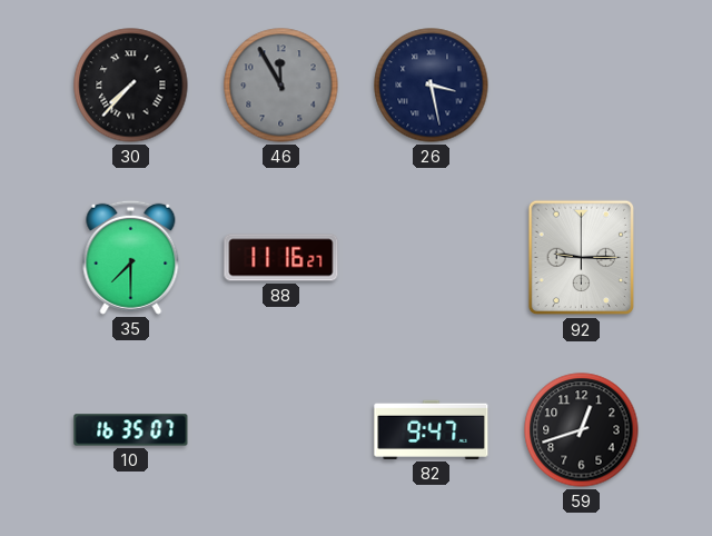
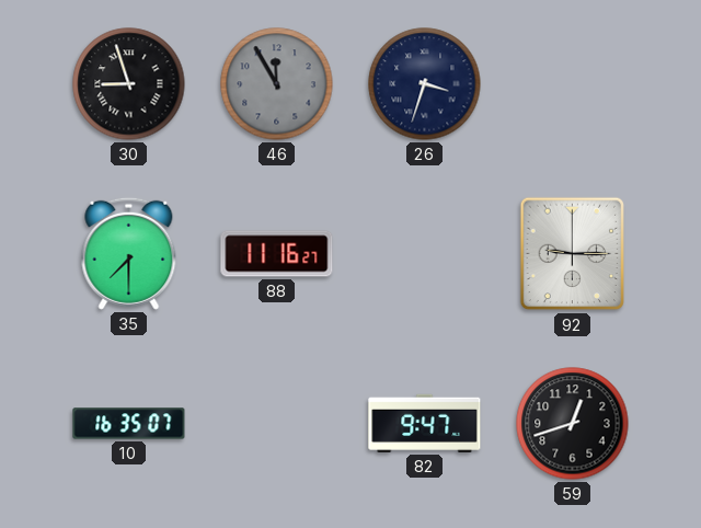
30: 7:37 -> 8:57 (129, 84)
26: 3:28 -> 3:33 (425, 84)
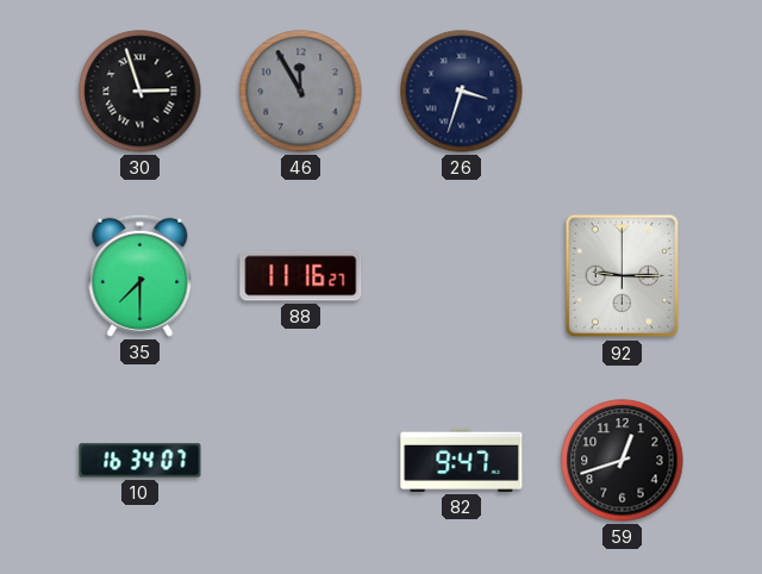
30: 8:57 -> 2:57 (140, 92)
10: 16:35 -> 16:34 (140, 461)
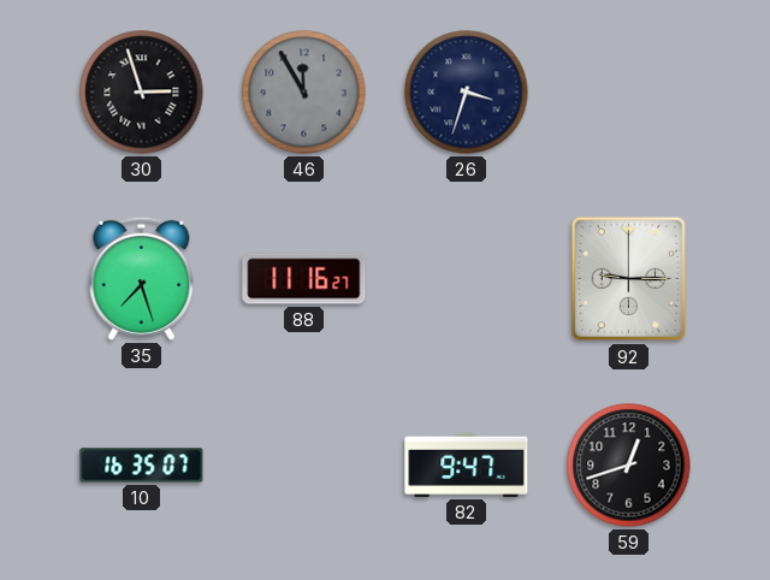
35: 7:30 -> 7:27 (142, 278)
10: 16:34 -> 16:35 (142, 466)
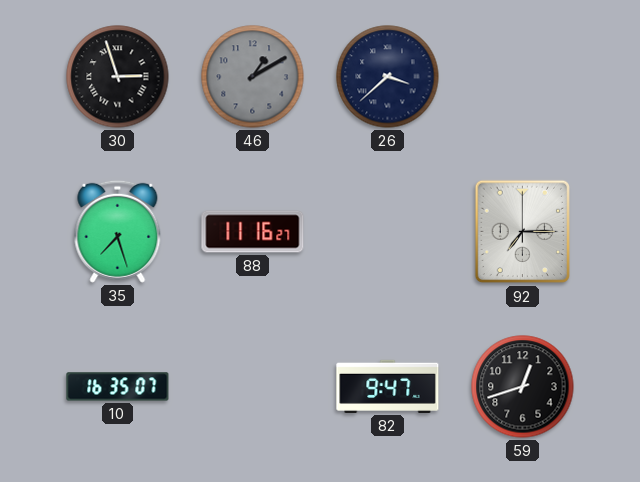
46: 11:55 -> 1:10 (253, 77)
26: 3:33 -> 3:38 (388, 77)
92: 9:15 -> 7:15 (523, 232)
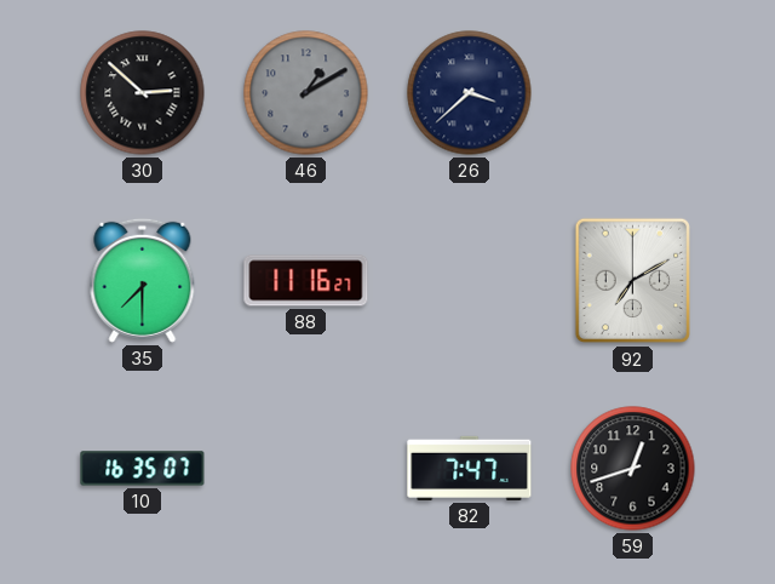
30: 2:57 -> 2:52 (143, 93)
35: 7:27 -> 7:30 (143, 280)
92: 7:15 -> 7:10 (633, 281)
82: 9:47 -> 7:47 (470, 468)
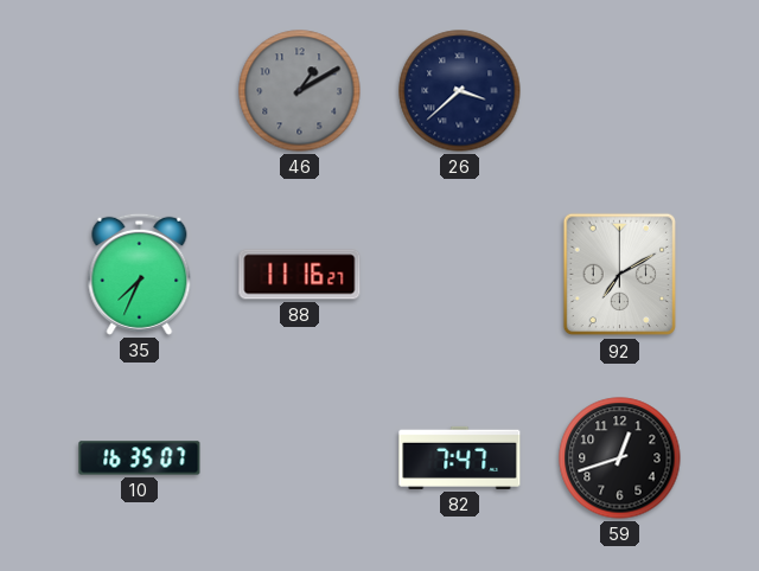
30: 2:52 -> none (143, 93)
35: 7:30 -> 7:34 (140, 274)
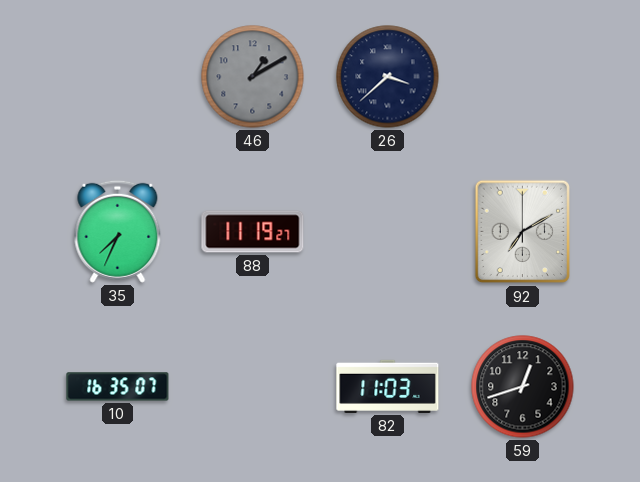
88: 11:16 -> 11:19 (253, 232)
82: 7:47 -> 11:03 (388, 386)
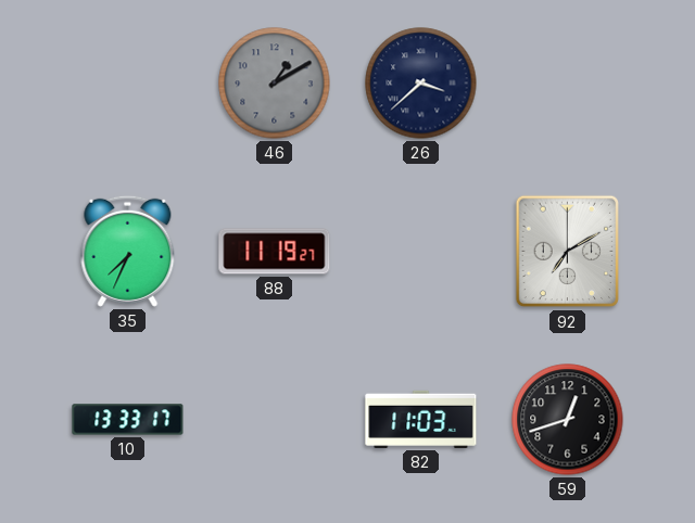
10: 16:35 -> 13:33 (128, 420)
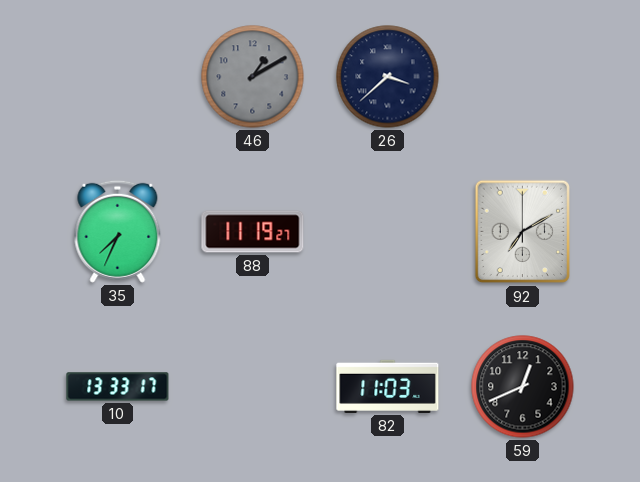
59: 12:42 -> 12:41 (523, 387)
